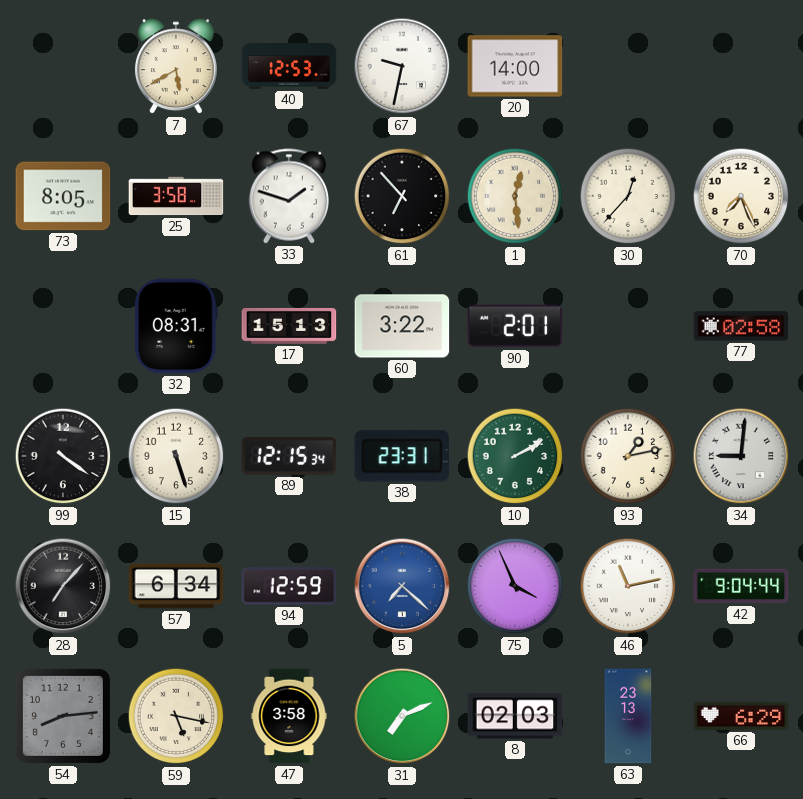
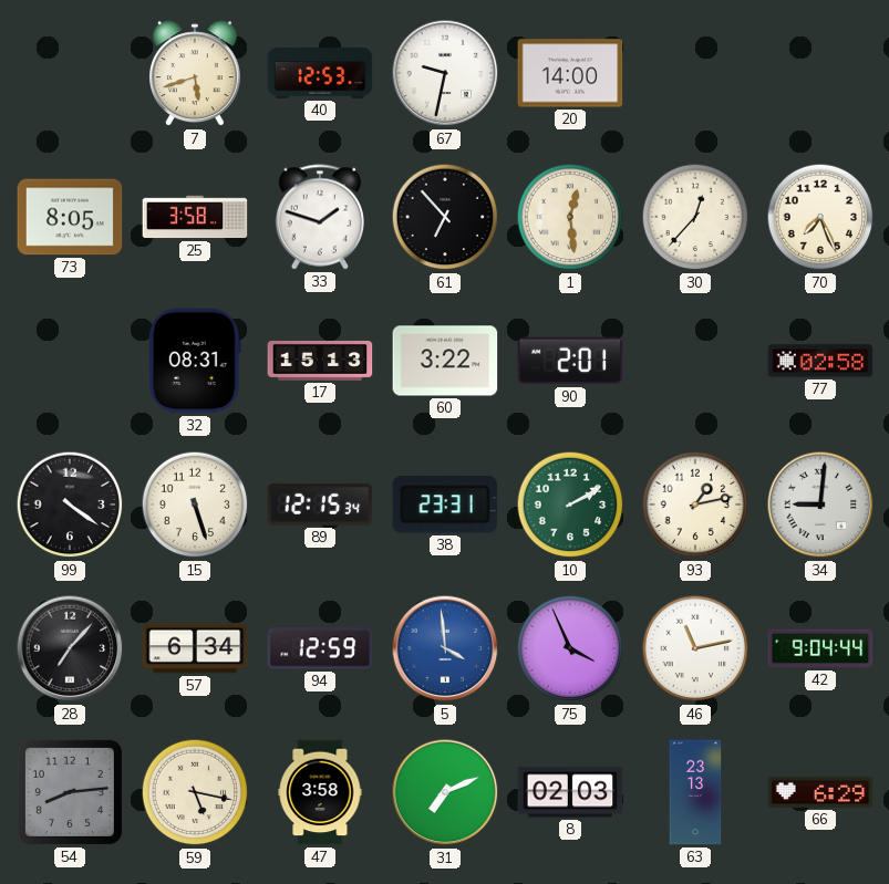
7: 5:40 -> 5:42 (195, 74)
5: 7:22 -> 3:59 (445, 648)
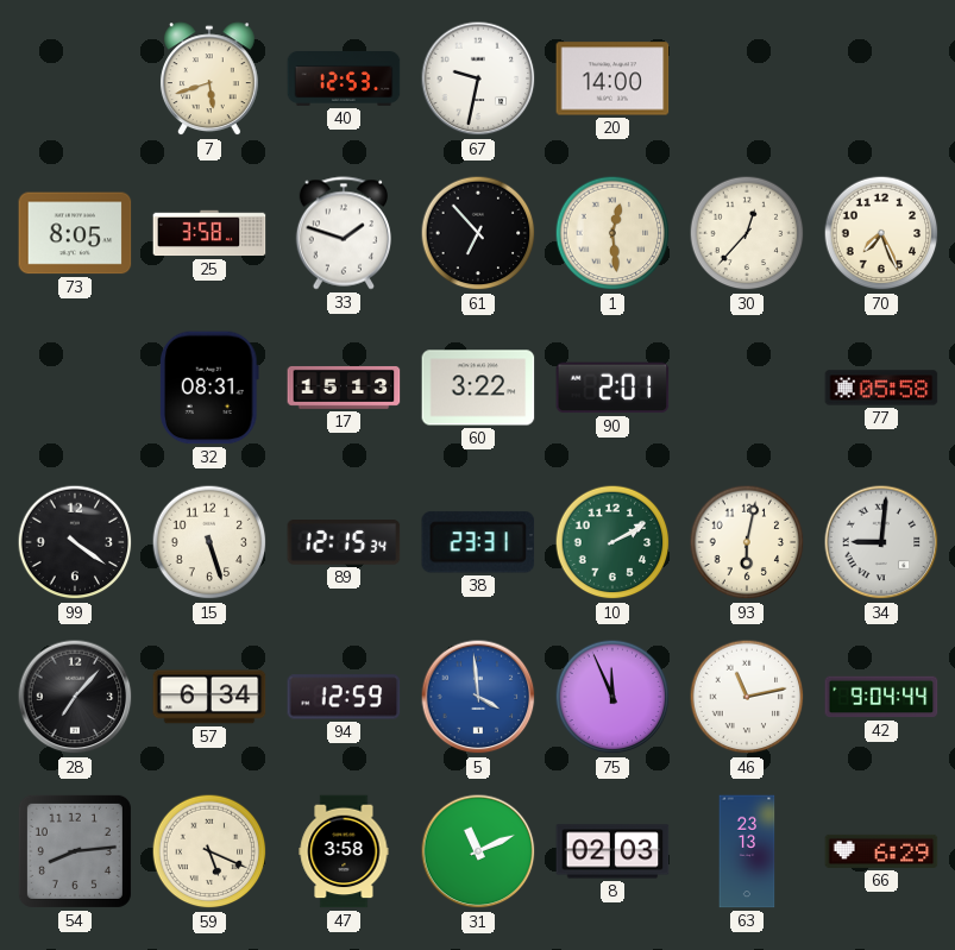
77: 02:58 -> 05:58 (881, 388)
93: 1:13 -> 6:02 (747, 542)
75: 3:56 -> 11:56 (612, 697)
59: 5:17 -> 5:19 (209, 851)
31: 7:11 -> 11:11 (478, 851)
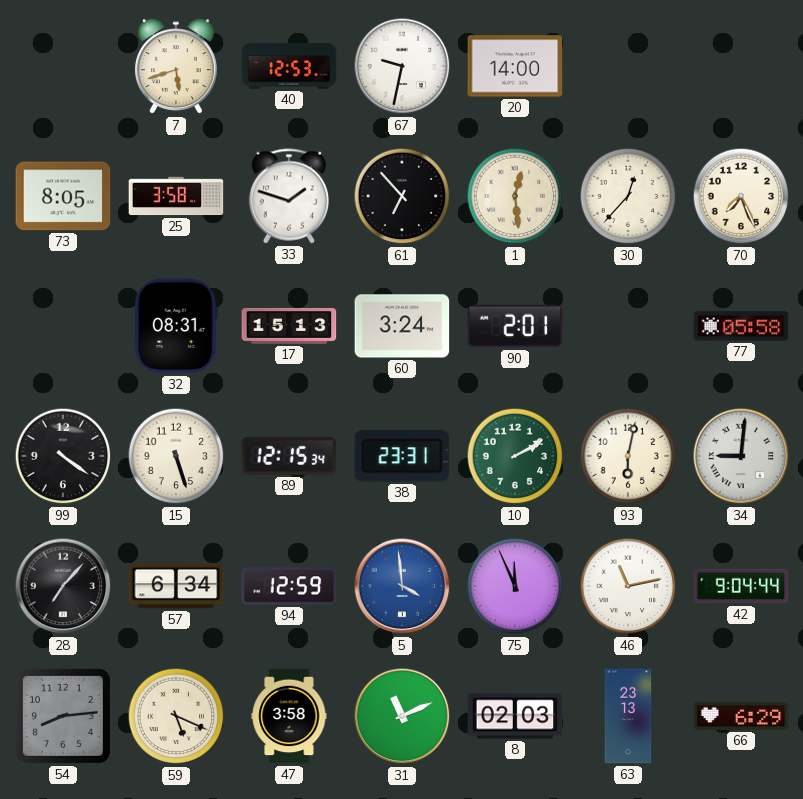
60: 3:22 -> 3:24 (402, 326)
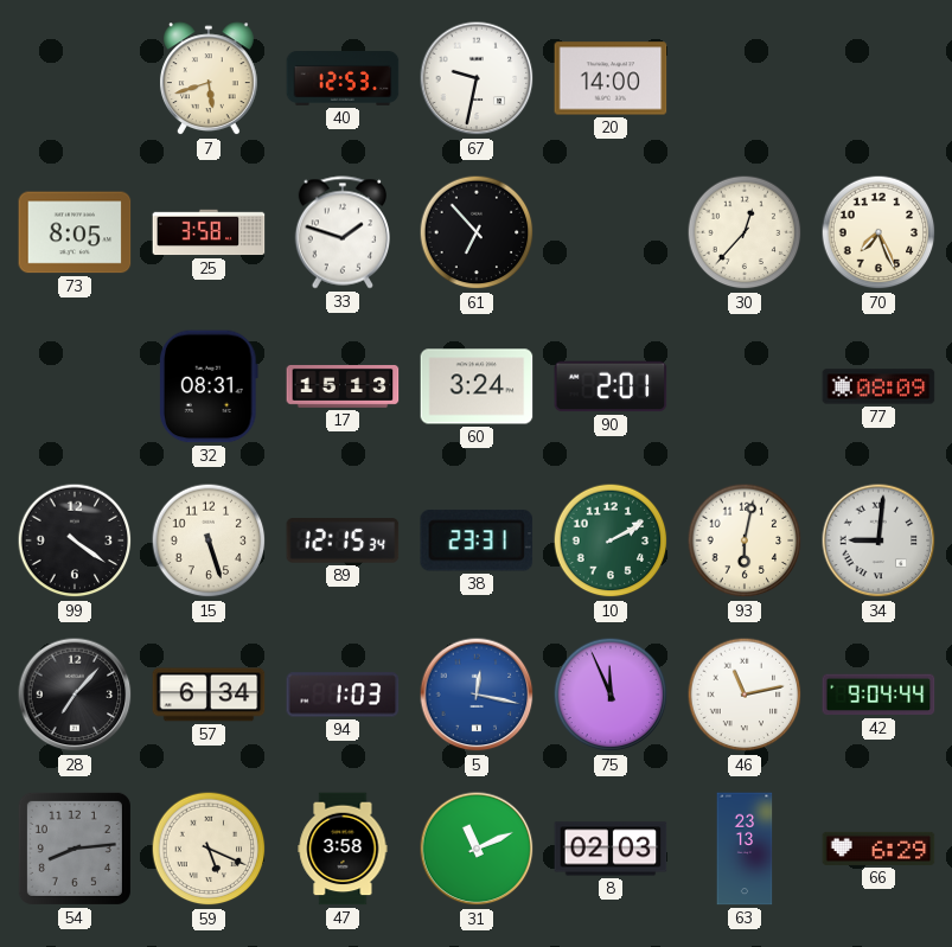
1: 12:29 -> none (515, 196)
77: 05:58 -> 08:09 (878, 386)
94: 12:59 -> 1:03 (343, 695)
5: 3:59 -> 12:17 (477, 695)
